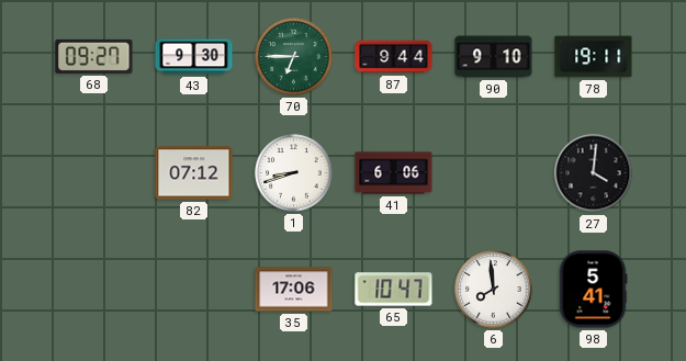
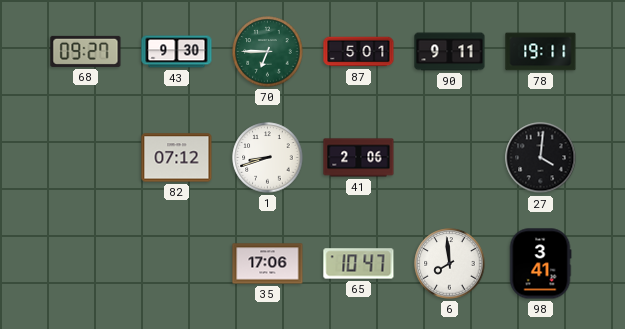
87: 9:44 -> 5:01 (359, 52)
90: 9:10 -> 9:11 (450, 52)
41: 6:06 -> 2:06 (359, 158)
98: 5:41 -> 3:41 (540, 264)
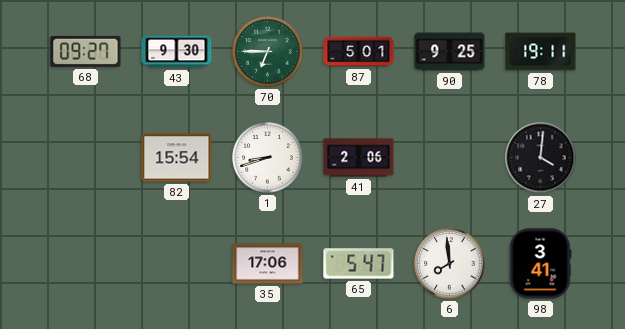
90: 9:11 -> 9:25 (450, 52)
82: 07:12 -> 15:54 (177, 158)
65: 10:47 -> 5:47 (359, 264)
